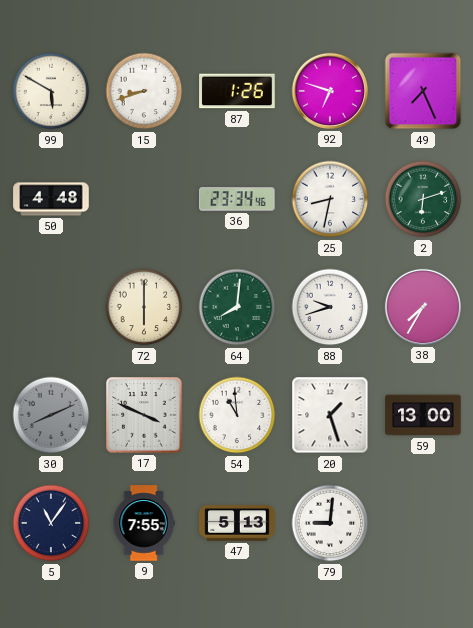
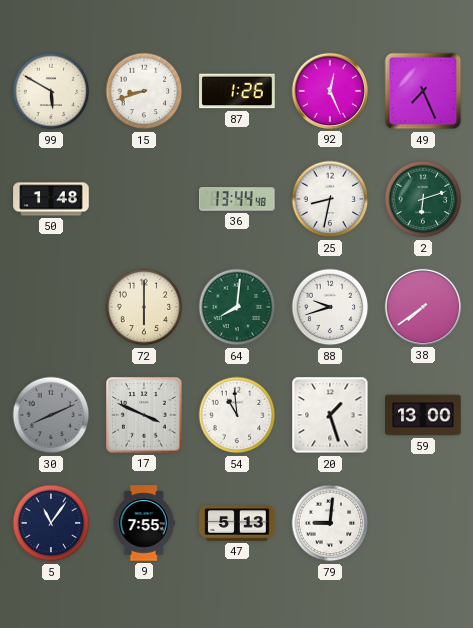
92: 6:48 -> 12:26 (330, 91)
50: 4:48 -> 1:48 (51, 199)
36: 23:34 -> 13:44 (237, 199)
38: 7:35 -> 7:39 (423, 307)
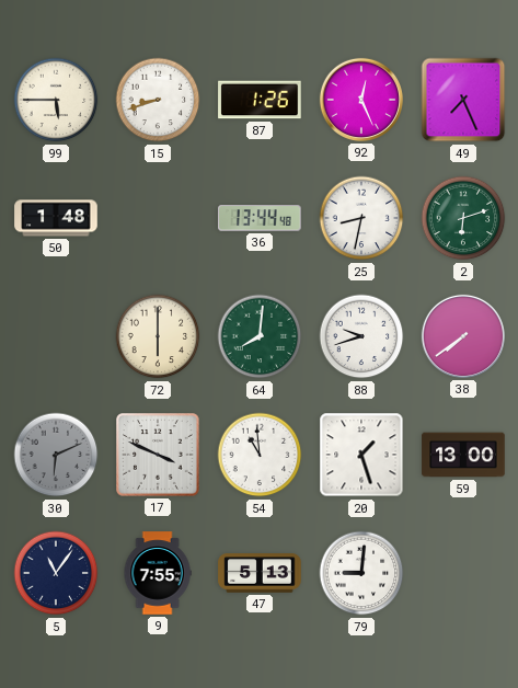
99: 5:50 -> 5:45 (56, 100)
30: 8:11 -> 6:11 (56, 455)
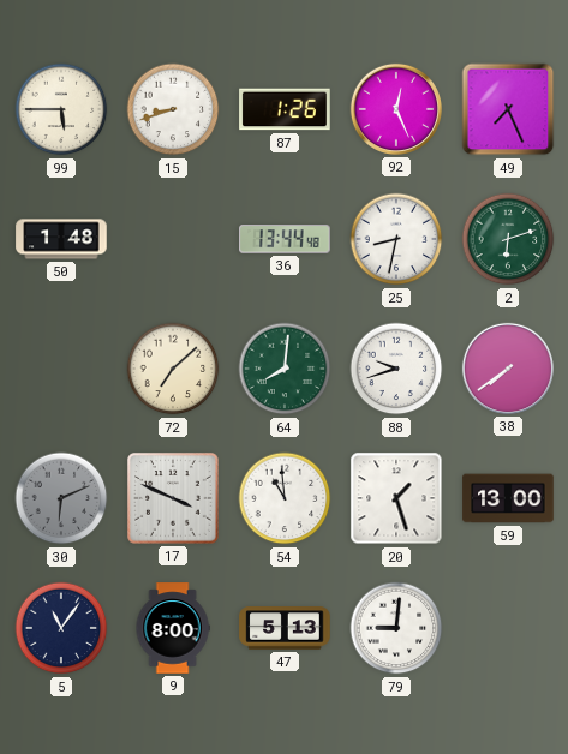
72: 6:00 -> 7:08 (173, 369)
9: 7:55 -> 8:00 (173, 628)
